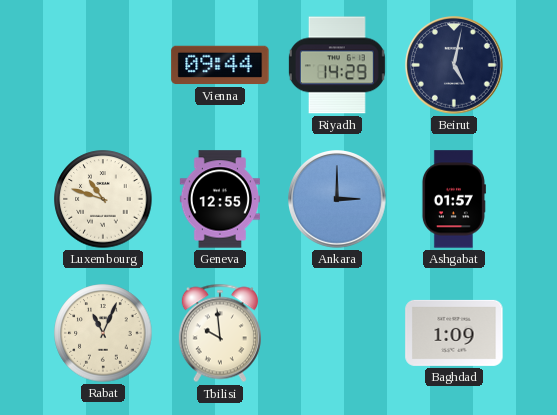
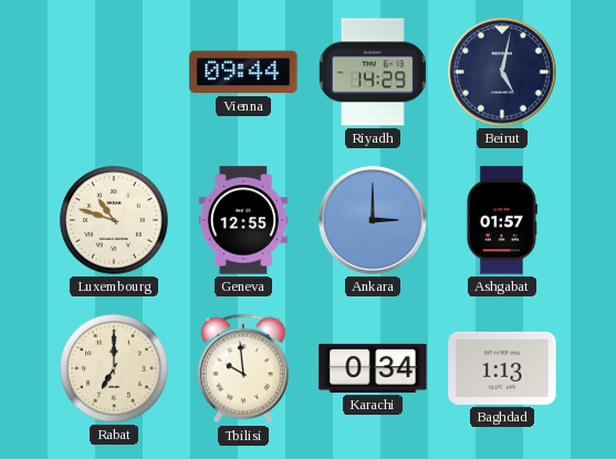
Rabat: 11:04 -> 7:00 (114, 368)
Karachi: none -> 0:34 (373, 368)
Baghdad: 1:09 -> 1:13 (502, 368)
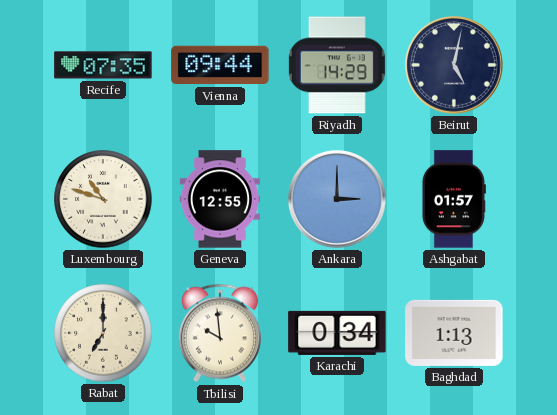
Recife: none -> 07:35 (103, 65)
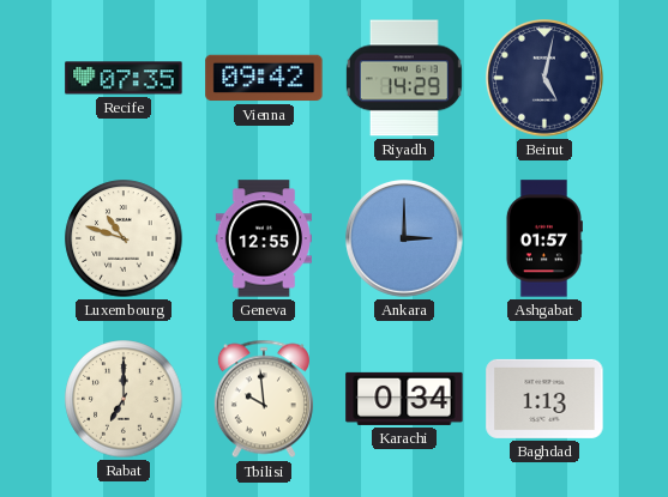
Vienna: 09:44 -> 09:42 (264, 78)
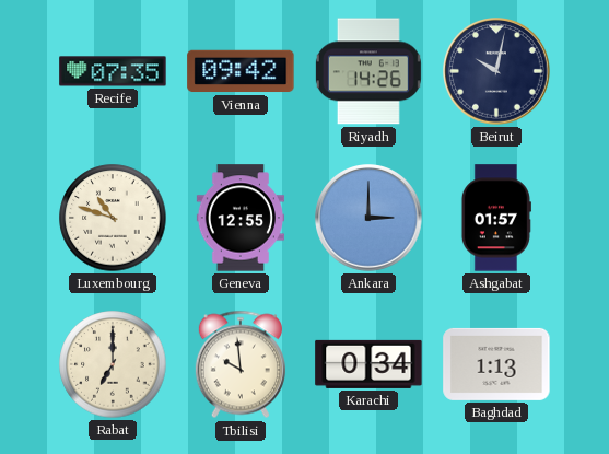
Riyadh: 14:29 -> 14:26 (368, 71)
Beirut: 5:02 -> 10:02 (497, 72)
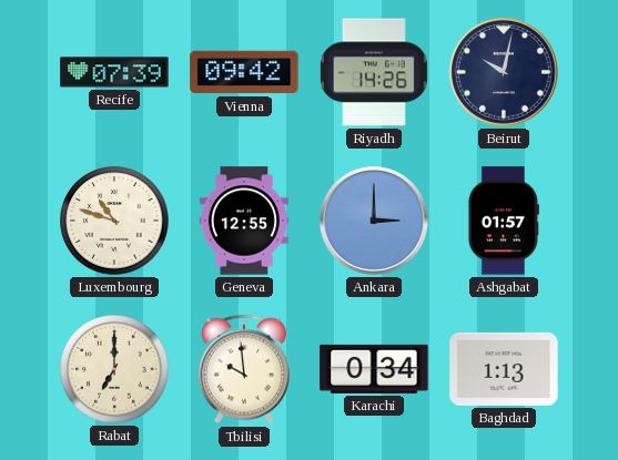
Recife: 07:35 -> 07:39 (114, 72)
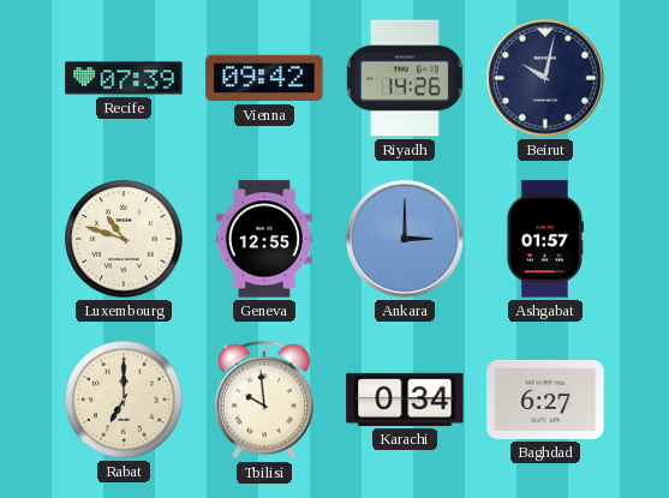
Baghdad: 1:13 -> 6:27 (545, 400)
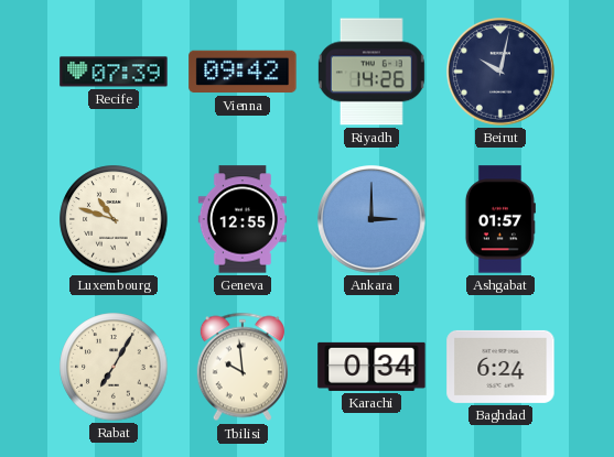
Rabat: 7:00 -> 7:05 (114, 367)
Baghdad: 6:27 -> 6:24 (500, 367)
